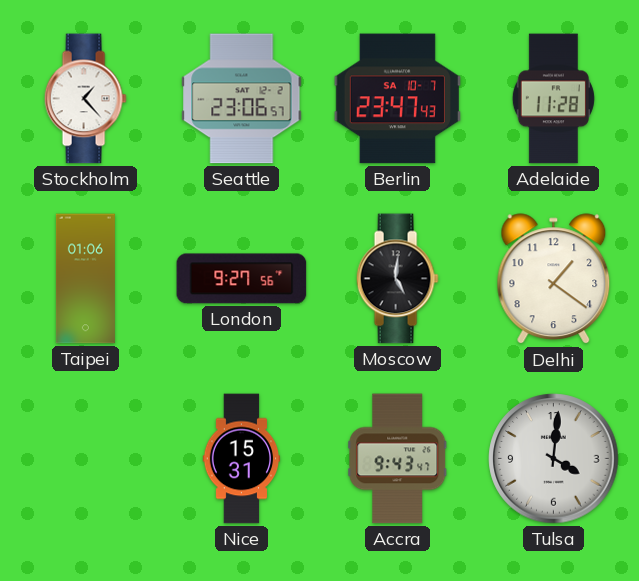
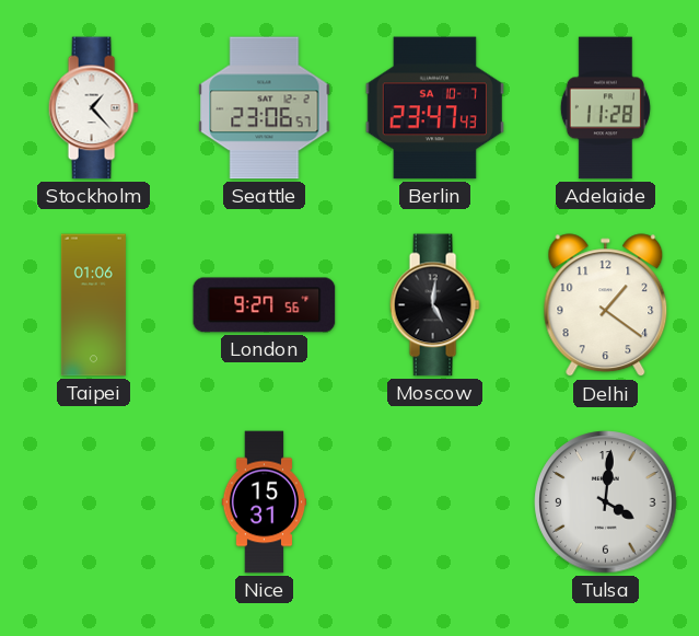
Accra: 9:43 -> none (398, 459)
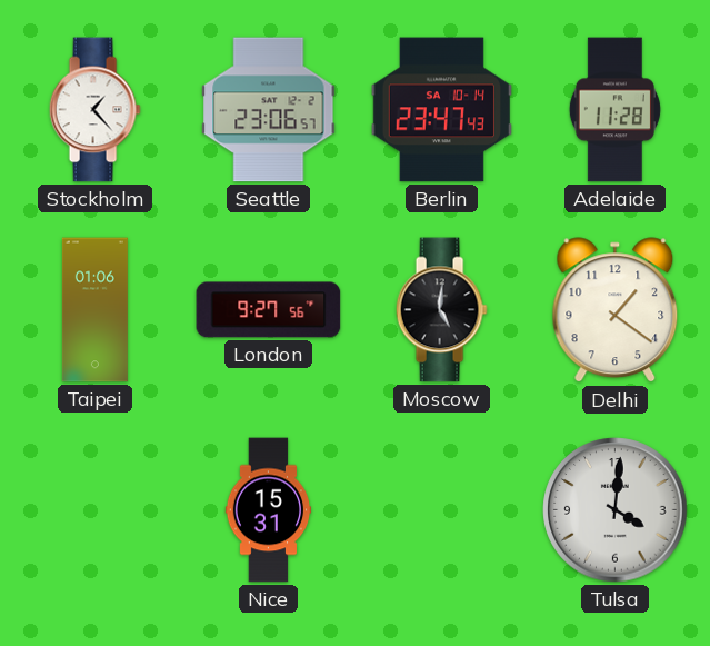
Berlin date: SA 10-7 -> SA 10-14 (441, 110)
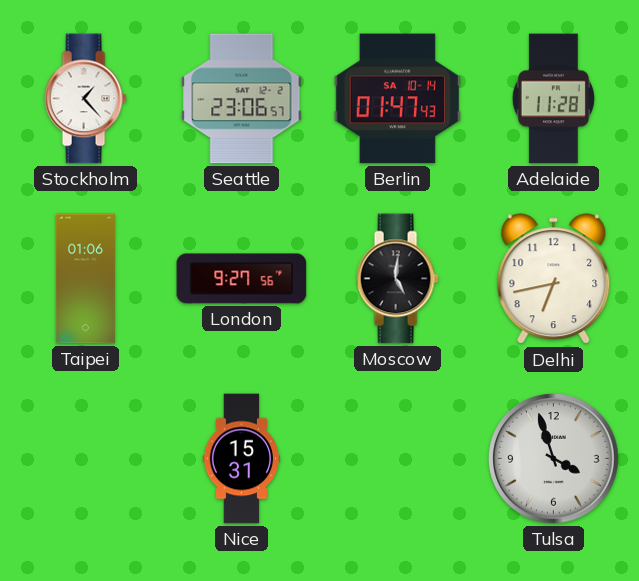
Berlin: 23:47 -> 01:47 (397, 99)
Delhi: 1:21 -> 6:43 (554, 279)
Tulsa: 4:01 -> 3:57 (554, 459)
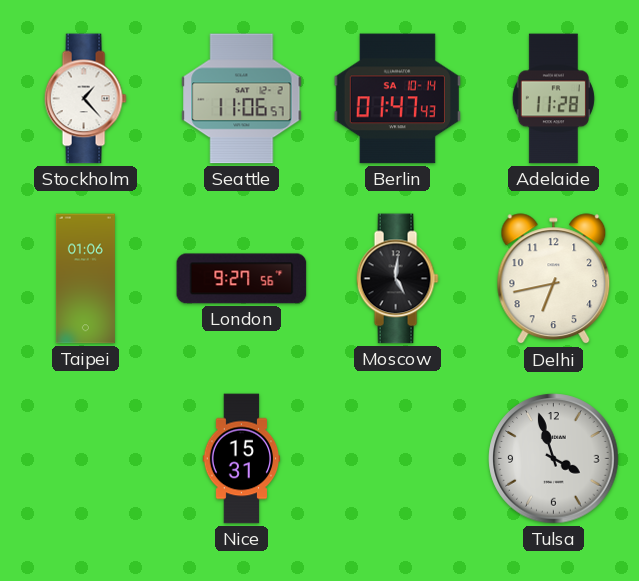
Seattle: 23:06 -> 11:06 (242, 99)
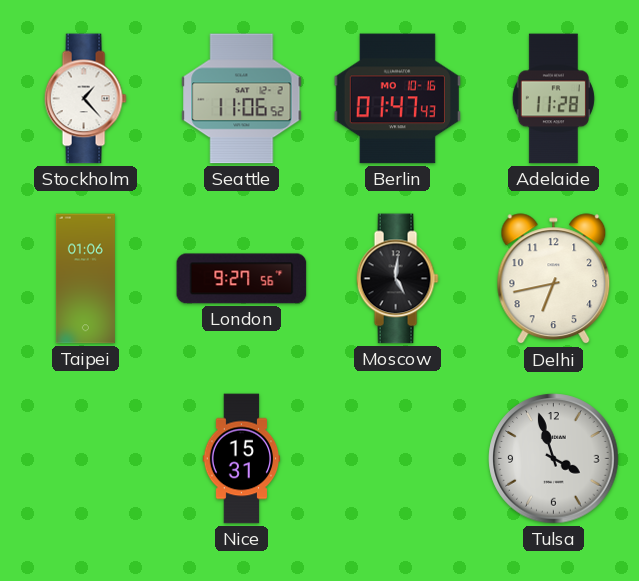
Seattle: 11:06:57 -> 11:06:52 (242, 99)
Berlin date: SA 10-14 -> MO 10-16 (397, 99)
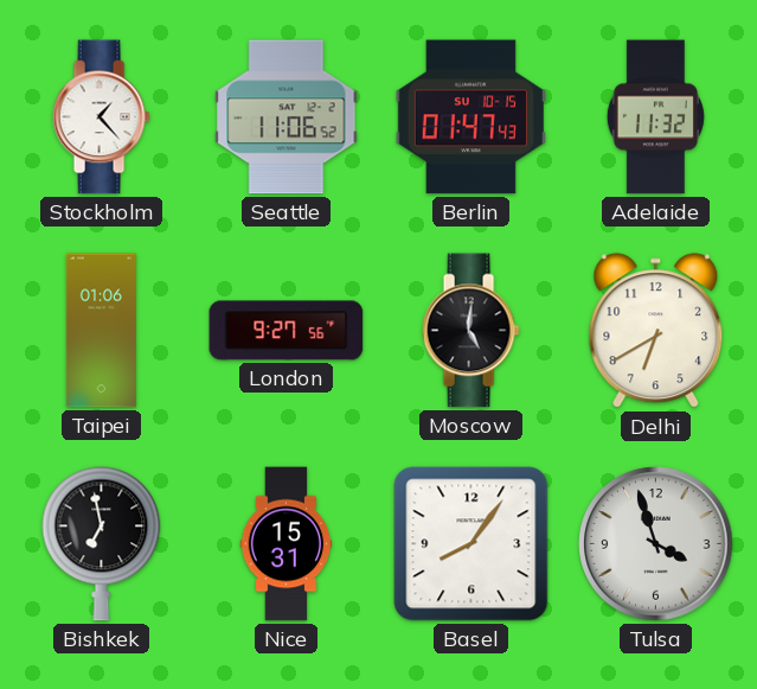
Berlin date: MO 10-16 -> SU 10-15 (470, 117)
Adelaide: 11:28 -> 11:32 (655, 117)
Delhi: 6:43 -> 6:40 (656, 331)
Bishkek: none -> 6:58 (102, 544)
Basel: none -> 8:06 (471, 544)
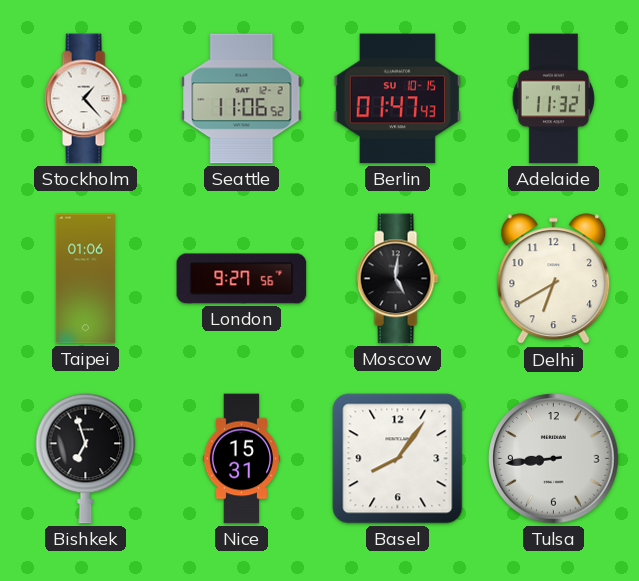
Bishkek: 6:58 -> 6:57 (86, 459)
Tulsa: 3:57 -> 8:44 (554, 459)
